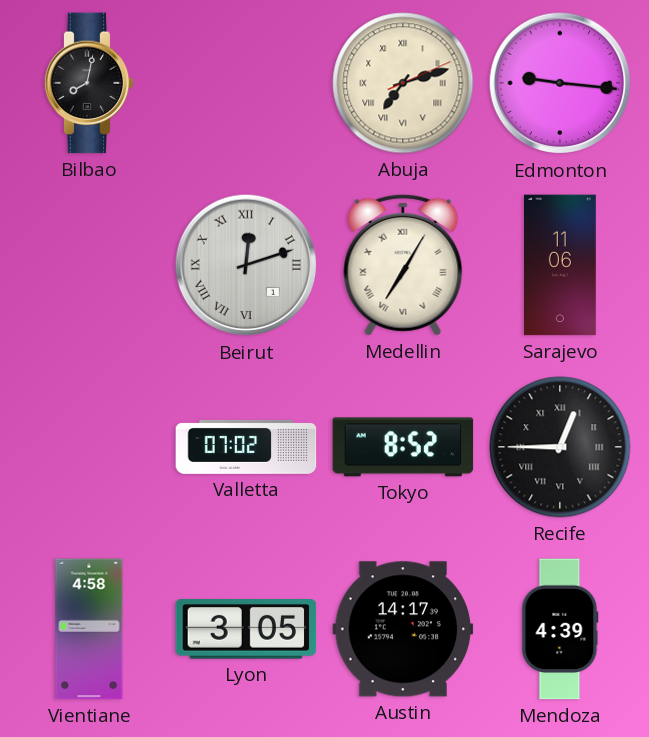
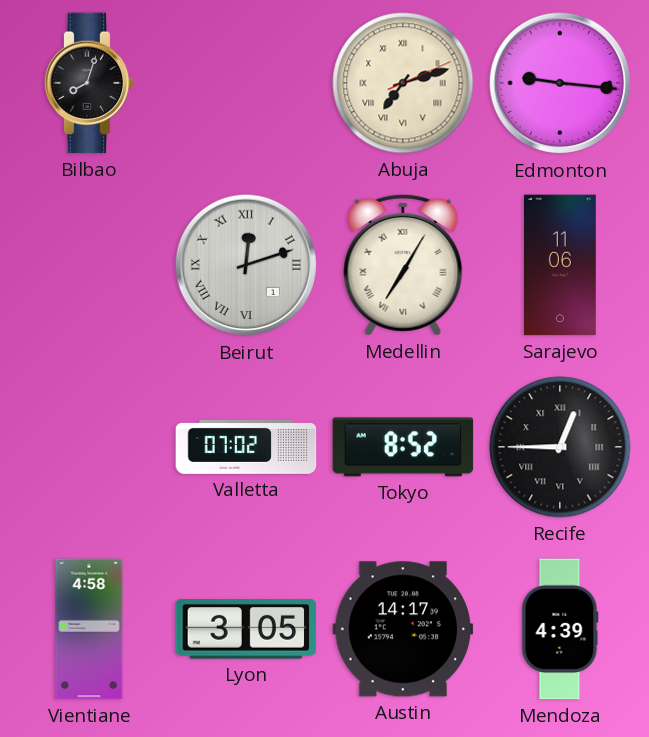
Bilbao: 8:02 -> 8:03 (89, 83)
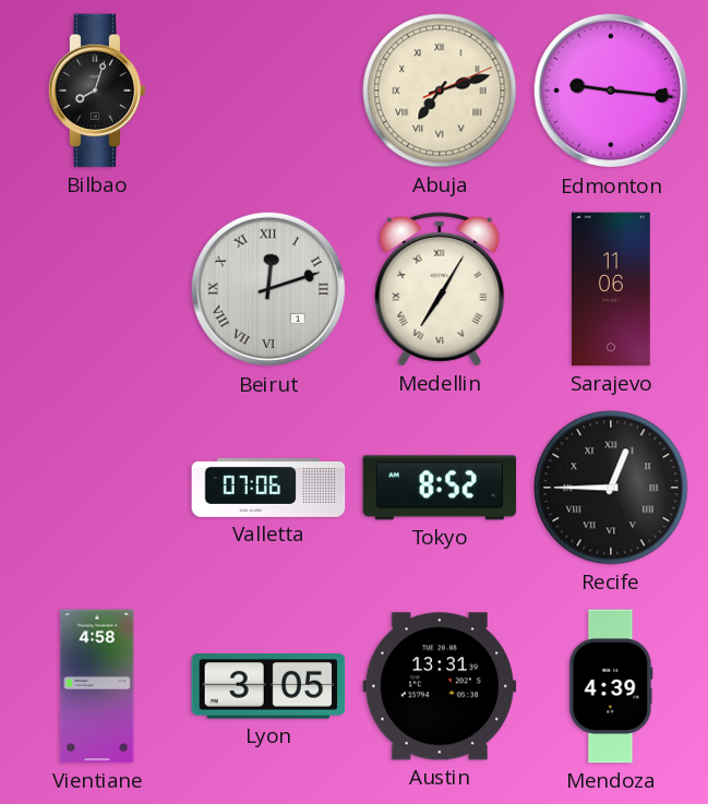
Valletta: 07:02 -> 07:06 (268, 488)
Austin: 14:17 -> 13:31 (440, 686)
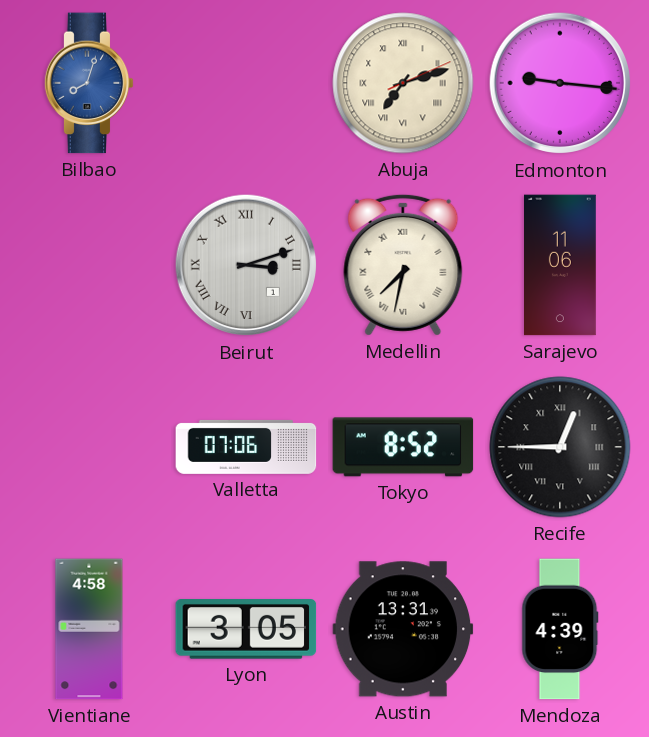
Bilbao dial: black -> blue (89, 83)
Beirut: 12:12 -> 3:12 (246, 265)
Medellin: 7:05 -> 7:32 (403, 265)
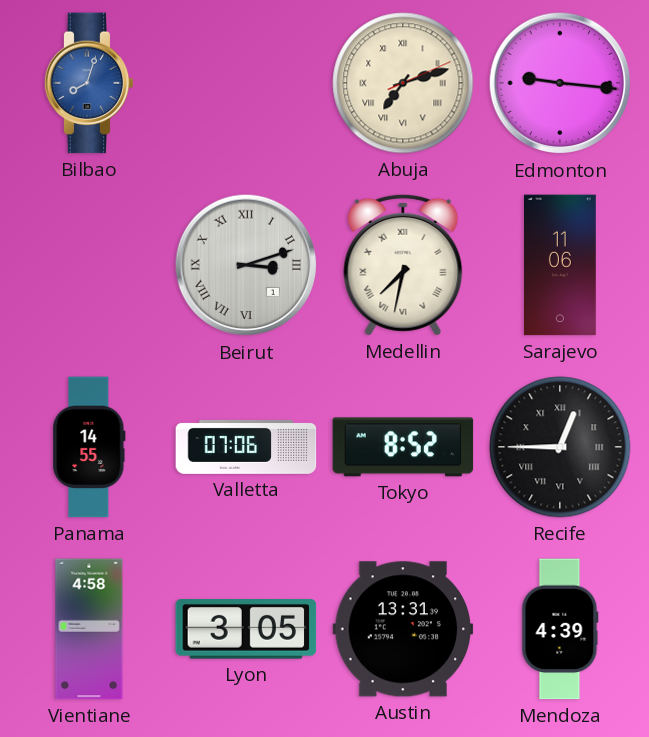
Panama: none -> 14:55 (89, 447)
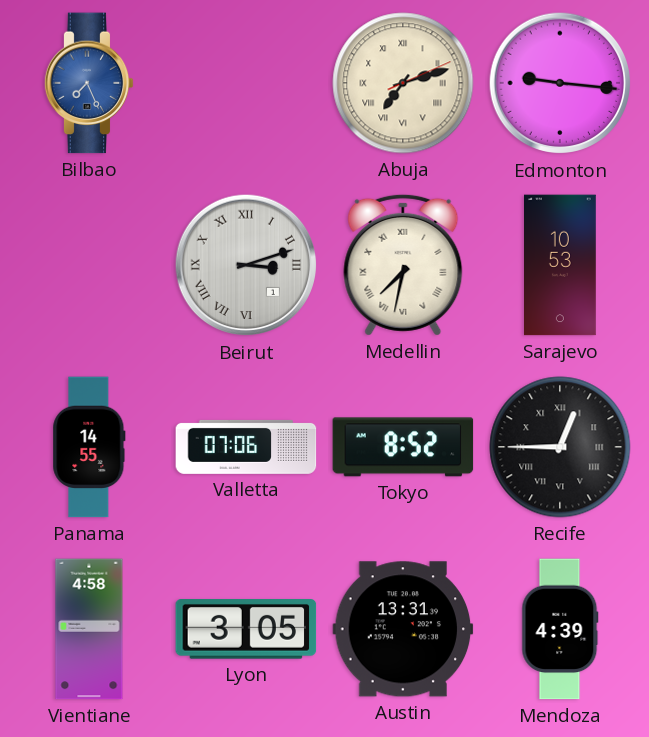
Bilbao: 8:03 -> 7:26 (89, 83)
Sarajevo: 11:06 -> 10:53 (561, 265)
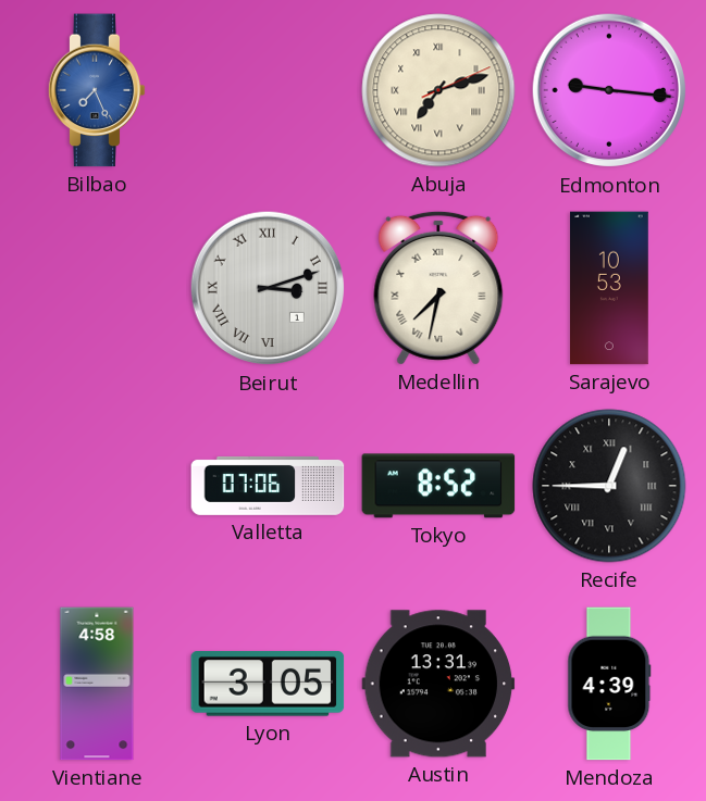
Panama: 14:55 -> none (89, 447)
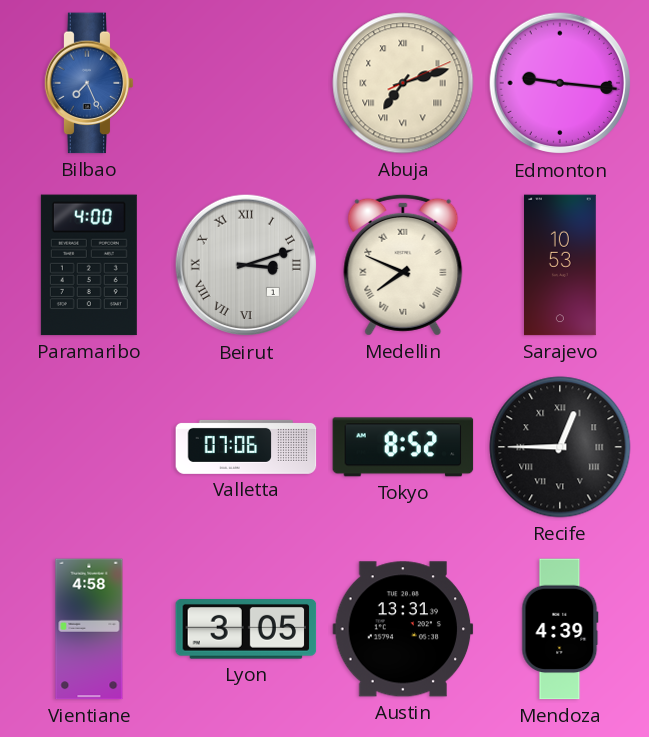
Paramaribo: none -> 4:00 (89, 265)
Medellin: 7:32 -> 7:49 (403, 265)
